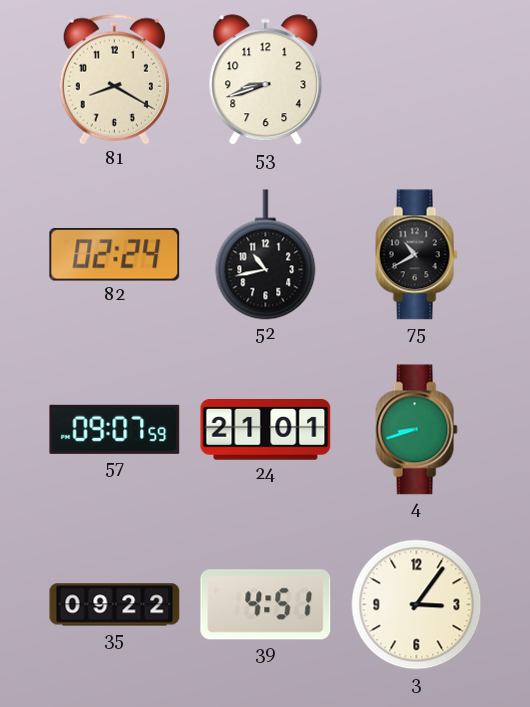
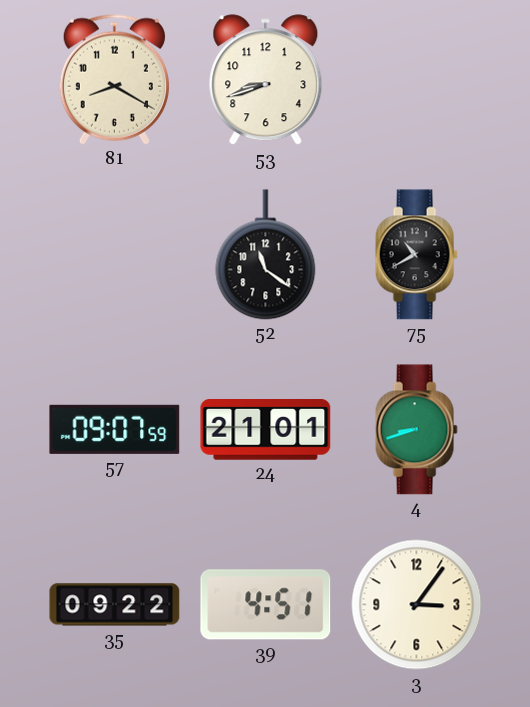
82: 02:24 -> none (115, 255)
52: 10:43 -> 11:21 (266, 255)
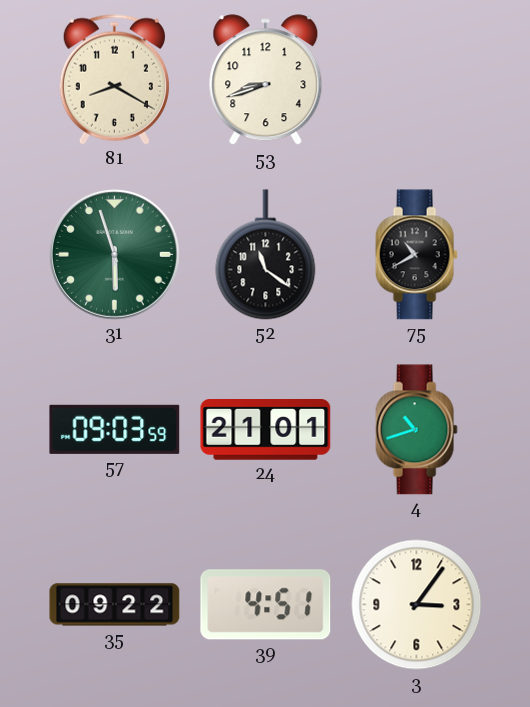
31: none -> 5:57 (114, 254)
57: 09:07 -> 09:03 (115, 429)
4: 8:42 -> 10:42 (416, 430)
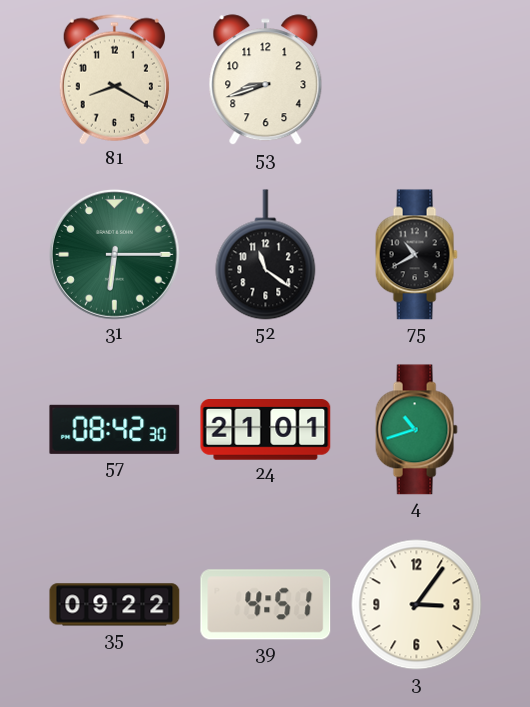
31: 5:57 -> 6:15 (114, 254)
57: 09:03 -> 08:42 (115, 429)
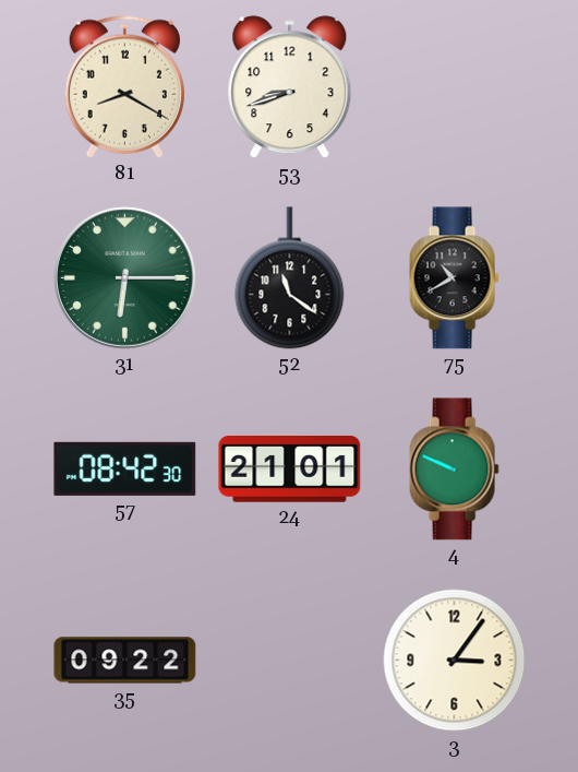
4: 10:42 -> 9:49 (454, 470)
39: 4:51 -> none (266, 605)
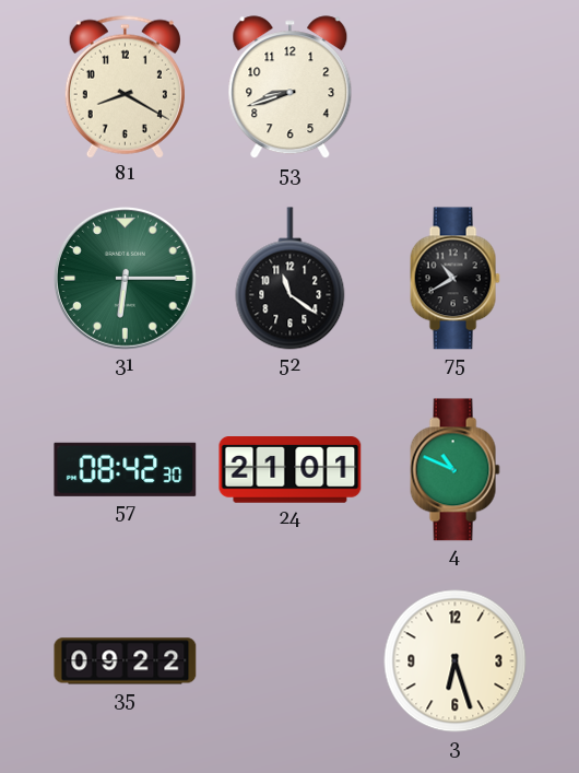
4: 9:49 -> 10:49 (454, 470)
3: 3:06 -> 6:27 (456, 661)
